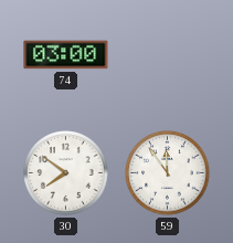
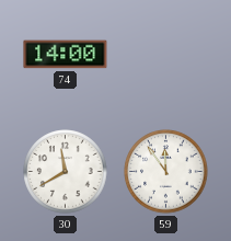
74: 03:00 -> 14:00 (66, 55)
30: 7:51 -> 11:40 (66, 172)
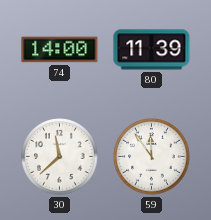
80: none -> 11:39 (152, 50)
30: 11:40 -> 11:38 (60, 157)
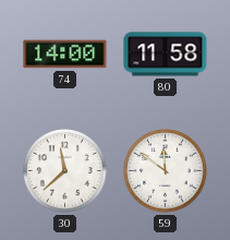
80: 11:39 -> 11:58 (166, 55)
59: 11:54 -> 11:51 (166, 171)
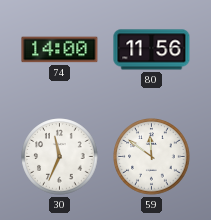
80: 11:58 -> 11:56 (152, 50)
30: 11:38 -> 11:34 (60, 157)
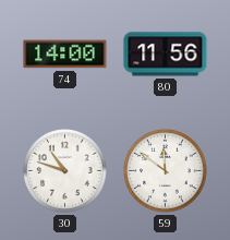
30: 11:34 -> 10:48 (65, 171)
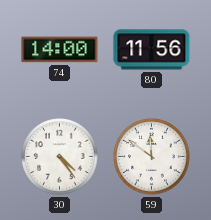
30: 10:48 -> 4:24 (60, 157)
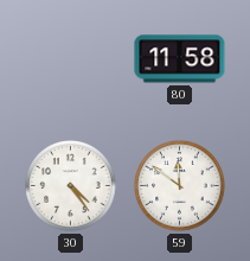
74: 14:00 -> none (60, 50)
80: 11:56 -> 11:58 (180, 59)
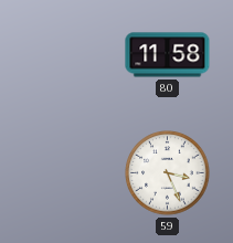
30: 4:24 -> none (71, 186)
59: 11:51 -> 3:26 (168, 173)
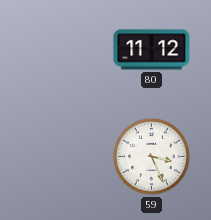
80: 11:58 -> 11:12 (152, 50)
